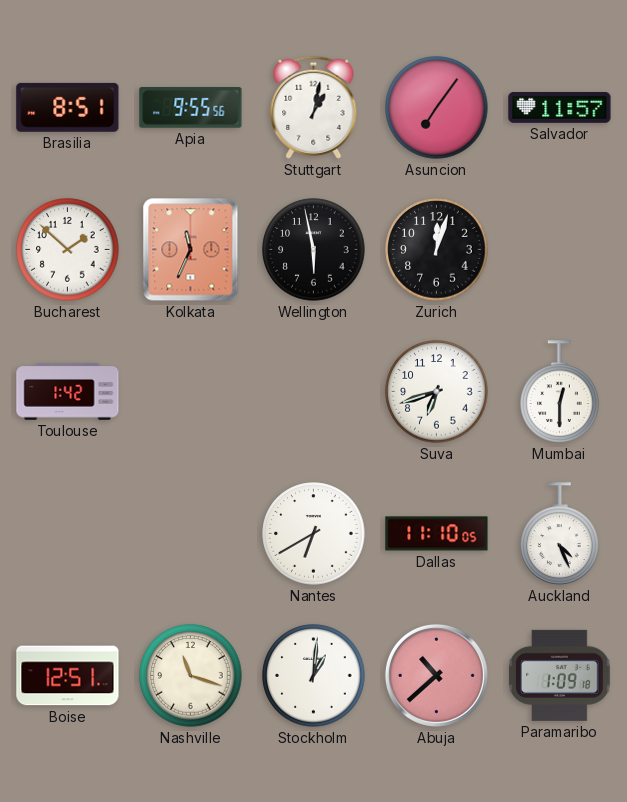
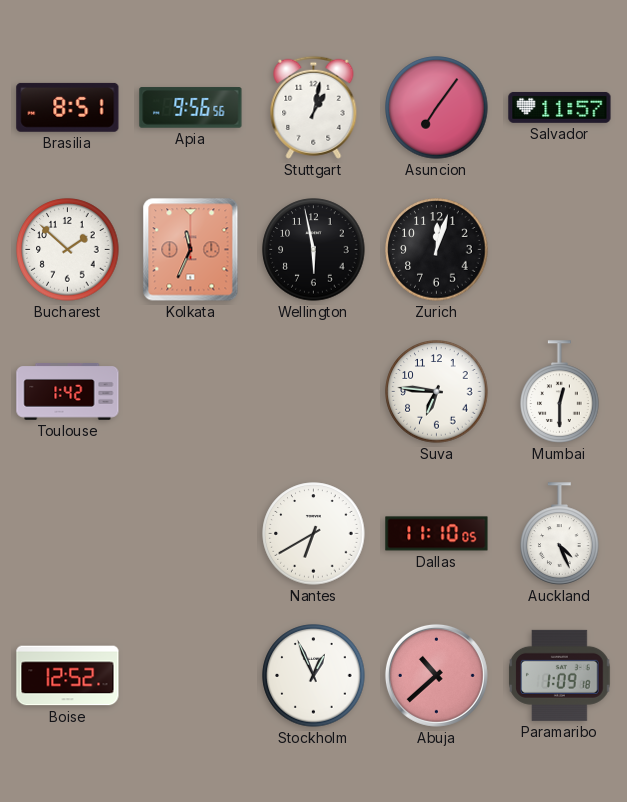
Apia: 9:55 -> 9:56 (191, 108)
Suva: 6:42 -> 6:46 (437, 392)
Boise: 12:51 -> 12:52 (68, 676)
Nashville: 11:18 -> none (191, 676)
Stockholm: 1:01 -> 12:56 (314, 676)
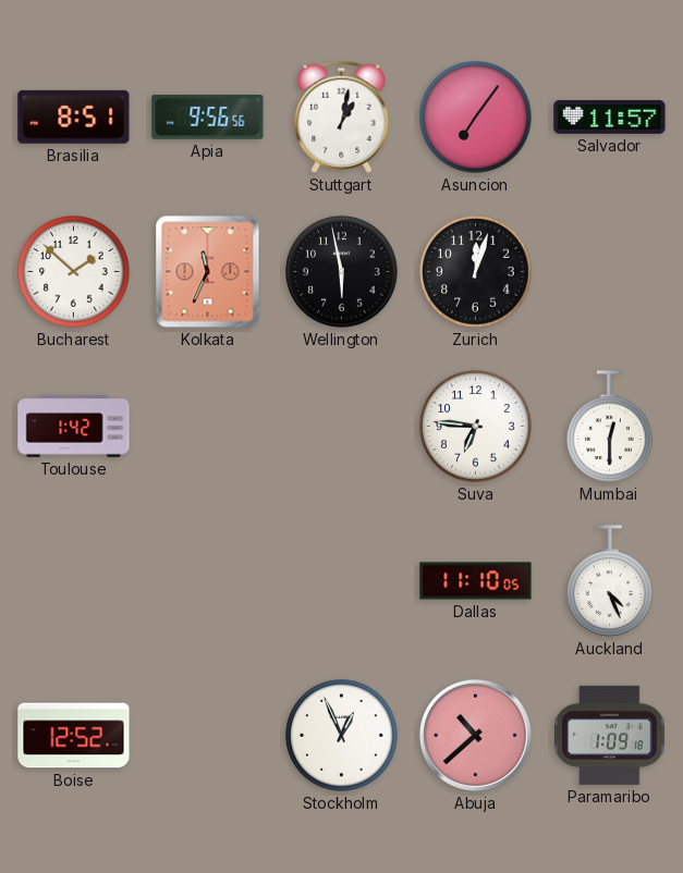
Nantes: 6:40 -> none (314, 534)
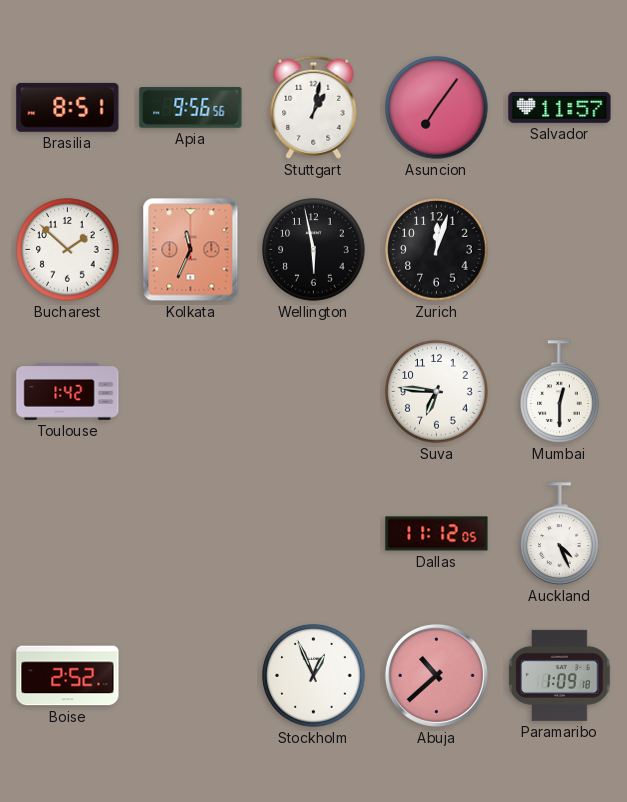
Dallas: 11:10 -> 11:12 (437, 534)
Boise: 12:52 -> 2:52 (68, 676)
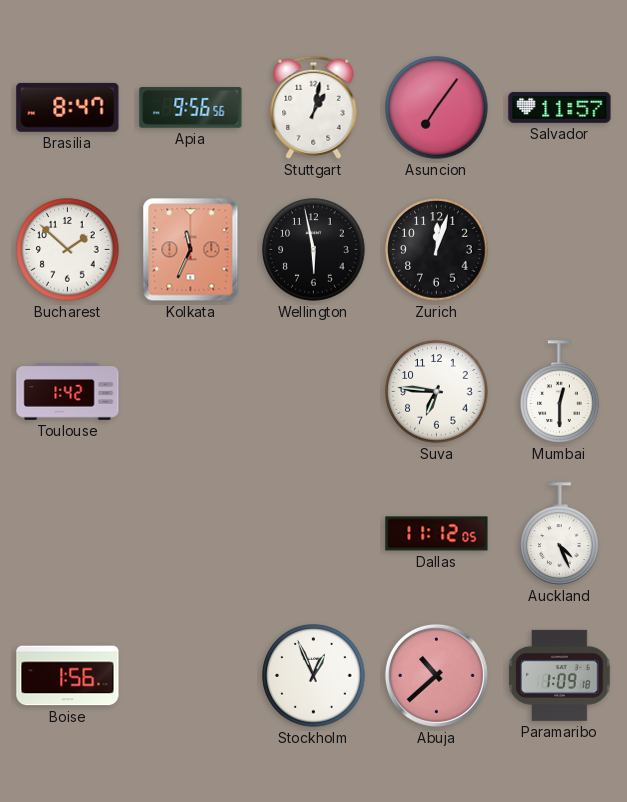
Brasilia: 8:51 -> 8:47 (68, 107)
Boise: 2:52 -> 1:56 (68, 676)
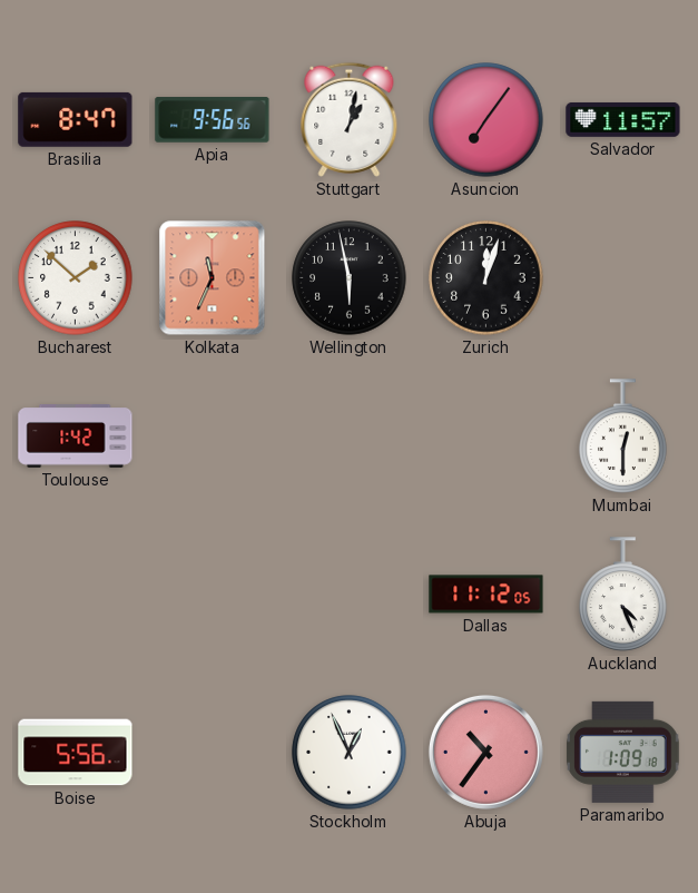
Suva: 6:46 -> none (437, 392)
Boise: 1:56 -> 5:56 (76, 753)
Abuja: 10:38 -> 10:36 (485, 752)
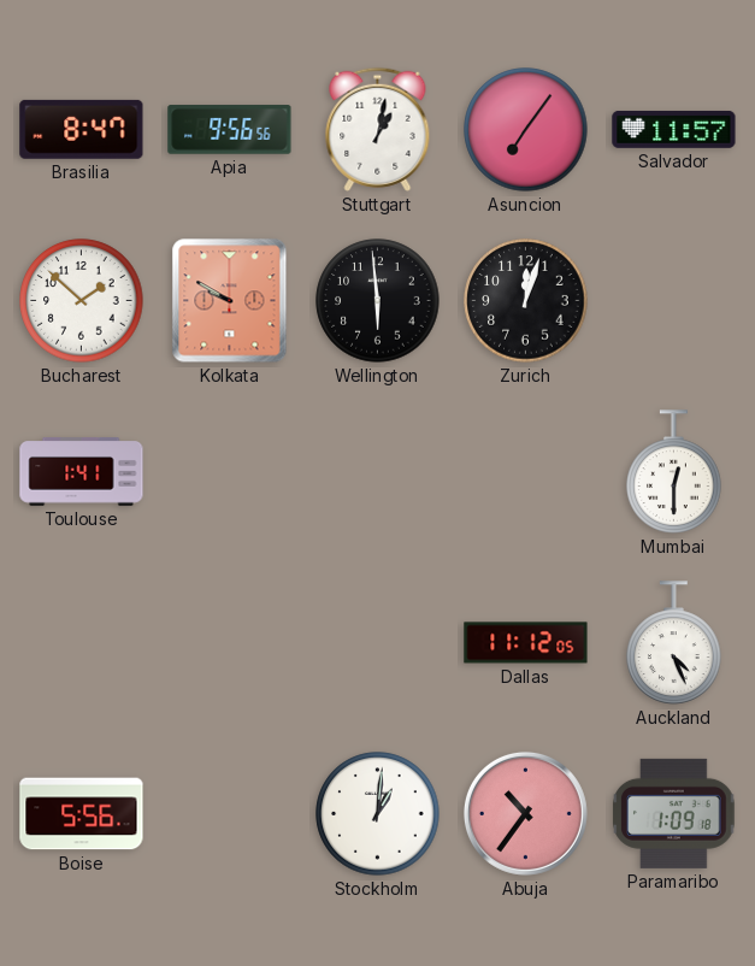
Kolkata: 11:34 -> 9:50 (230, 301)
Wellington: 5:58 -> 5:59 (378, 301)
Toulouse: 1:42 -> 1:41 (82, 472)
Stockholm: 12:56 -> 1:01 (378, 814)
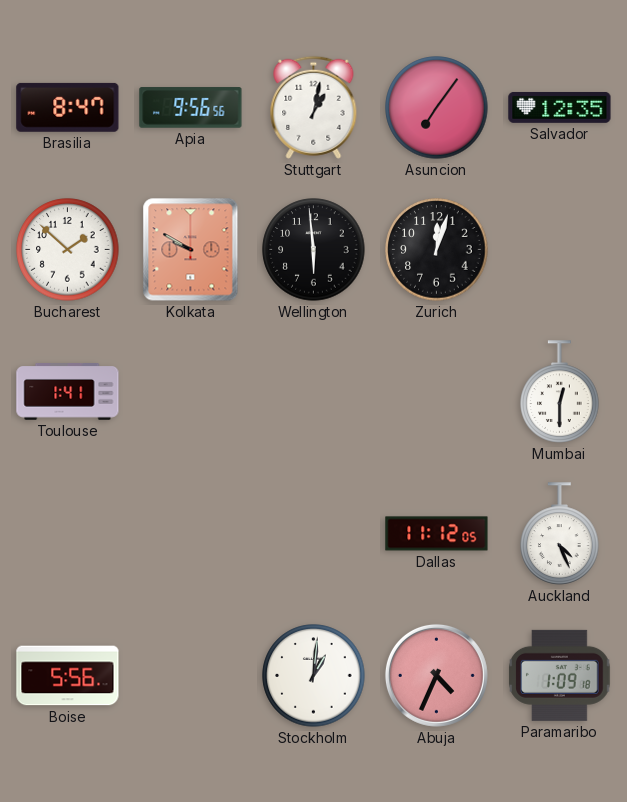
Salvador: 11:57 -> 12:35 (560, 107)
Abuja: 10:36 -> 4:34 (436, 675)
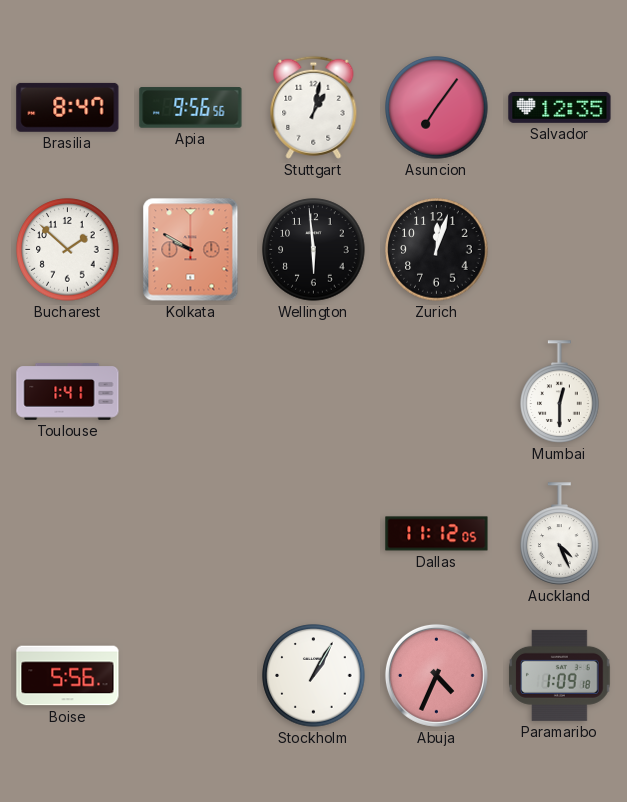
Stockholm: 1:01 -> 1:05 (314, 676)
